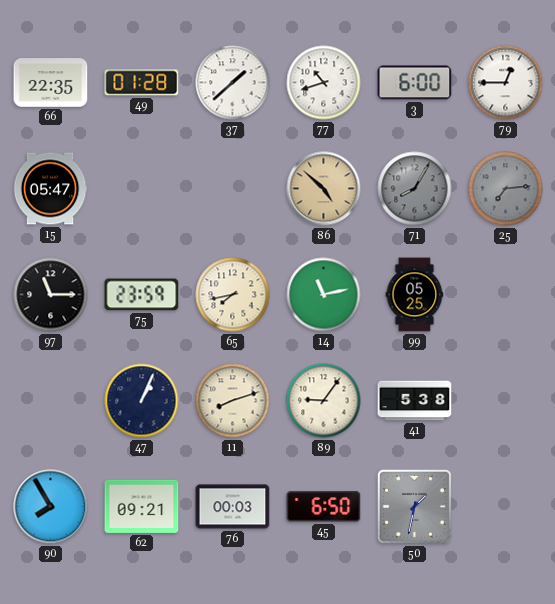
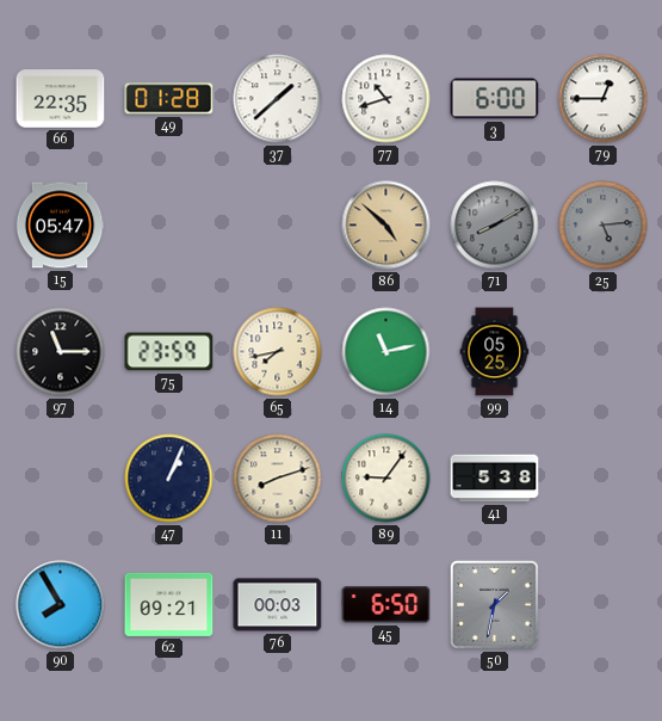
71: 8:05 -> 8:10 (495, 226)
25: 7:14 -> 5:14 (604, 226)
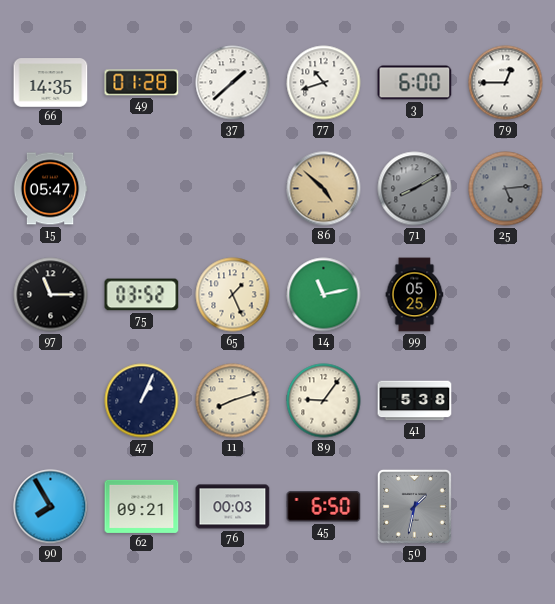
66: 22:35 -> 14:35 (51, 83)
75: 23:59 -> 03:52 (142, 295)
65: 7:43 -> 1:26 (233, 295)
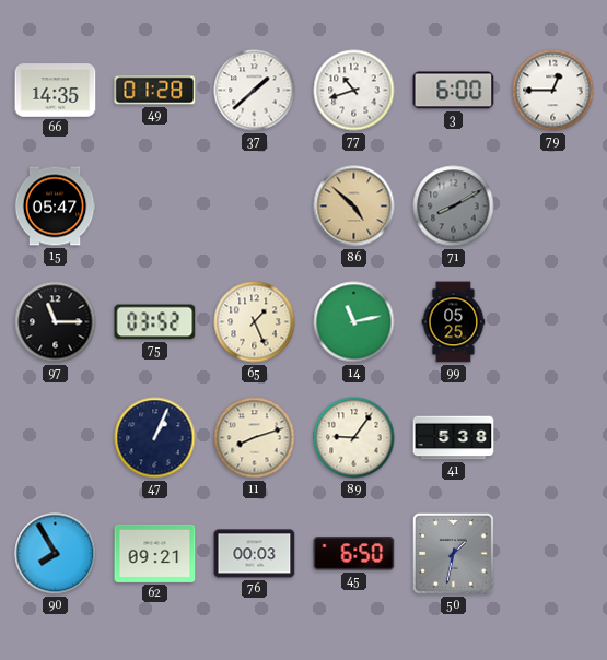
25: 5:14 -> none (506, 189)
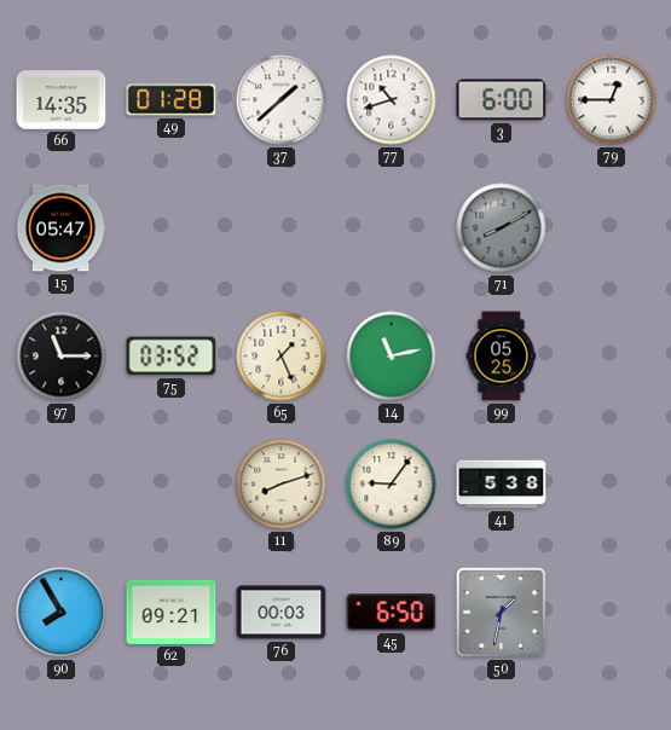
86: 4:52 -> none (354, 207)
47: 1:04 -> none (155, 438)
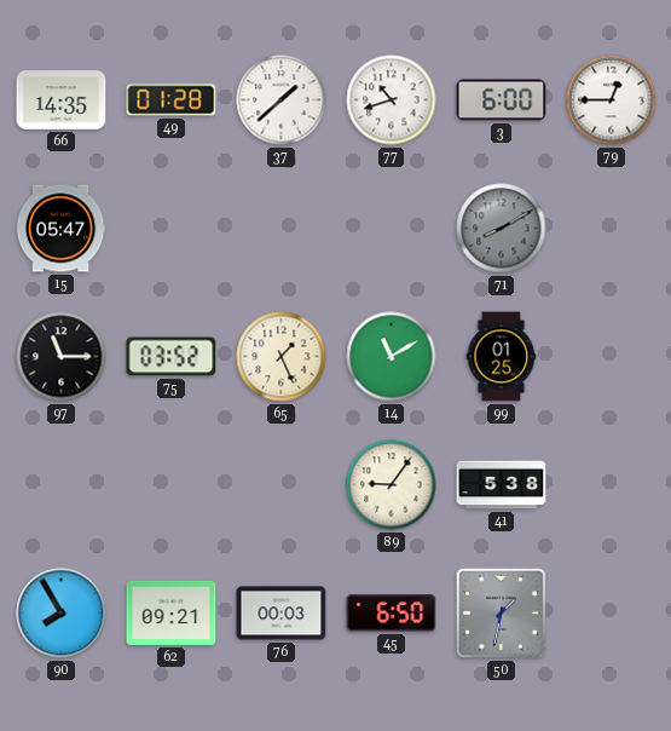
14: 11:13 -> 11:10 (392, 357)
99: 05:25 -> 01:25 (502, 357)
11: 8:12 -> none (282, 485)
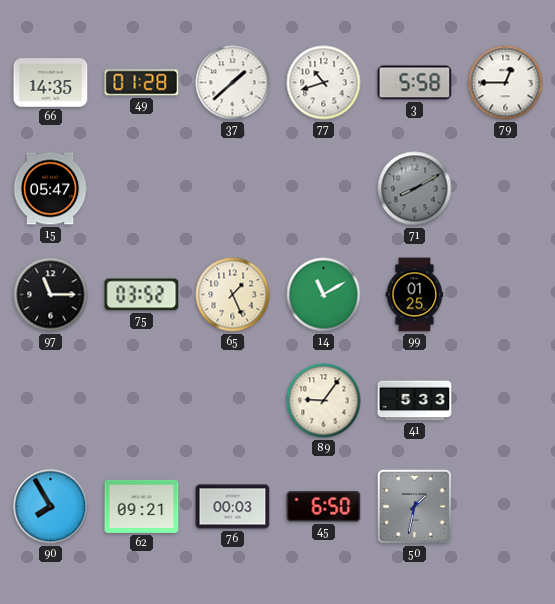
3: 6:00 -> 5:58 (415, 83)
41: 5:38 -> 5:33 (415, 401)
